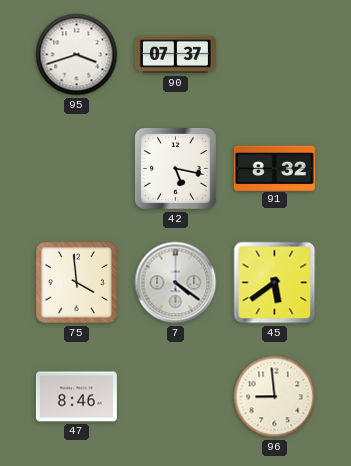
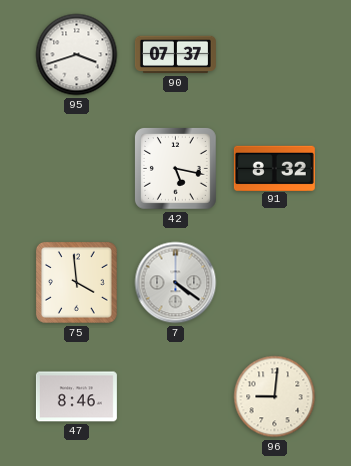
45: 5:39 -> none (275, 283)
96: 8:59 -> 9:01 (275, 397)
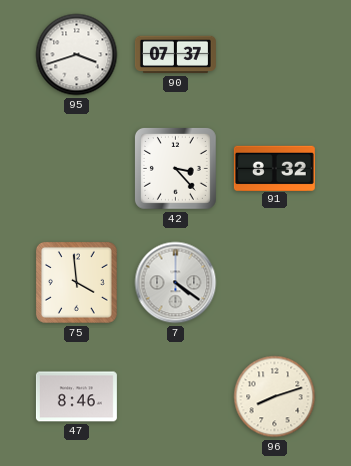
42: 5:17 -> 3:23 (175, 168)
96: 9:01 -> 8:12 (275, 397)
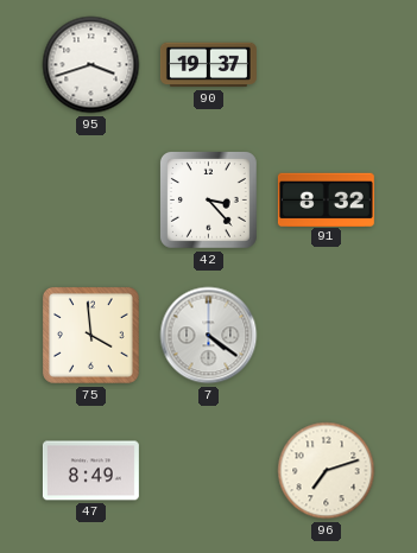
90: 07:37 -> 19:37 (208, 65)
47: 8:46 -> 8:49 (90, 471)
96: 8:12 -> 7:12 (327, 471)
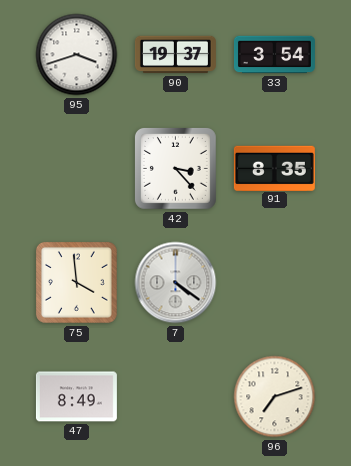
33: none -> 3:54 (274, 55)
91: 8:32 -> 8:35 (274, 168)
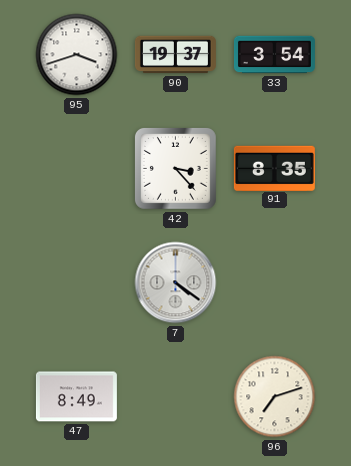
75: 3:59 -> none (76, 282)
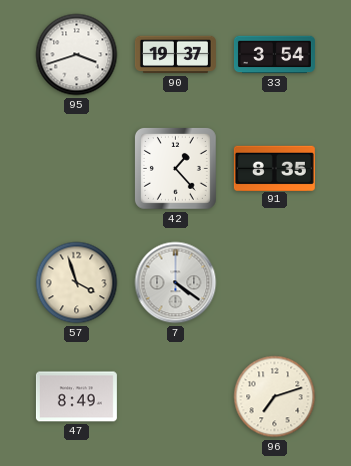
42: 3:23 -> 1:23 (175, 168)
57: none -> 3:57 (77, 283)
